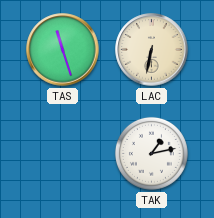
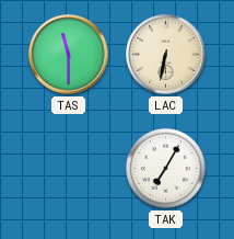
TAS: 11:27 -> 11:30 (69, 55)
TAK: 1:13 -> 7:05 (165, 168)
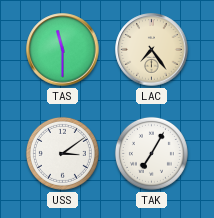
LAC: 6:32 -> 7:24 (152, 50)
USS: none -> 3:09 (62, 153)
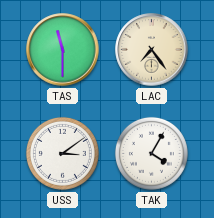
TAK: 7:05 -> 4:05 (151, 153)
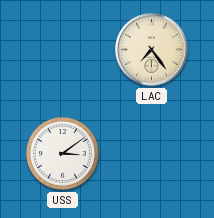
TAS: 11:30 -> none (63, 50)
TAK: 4:05 -> none (151, 153)
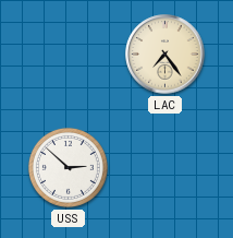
USS: 3:09 -> 2:52 (68, 167)
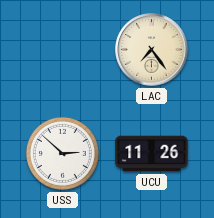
UCU: none -> 11:26 (152, 154)
